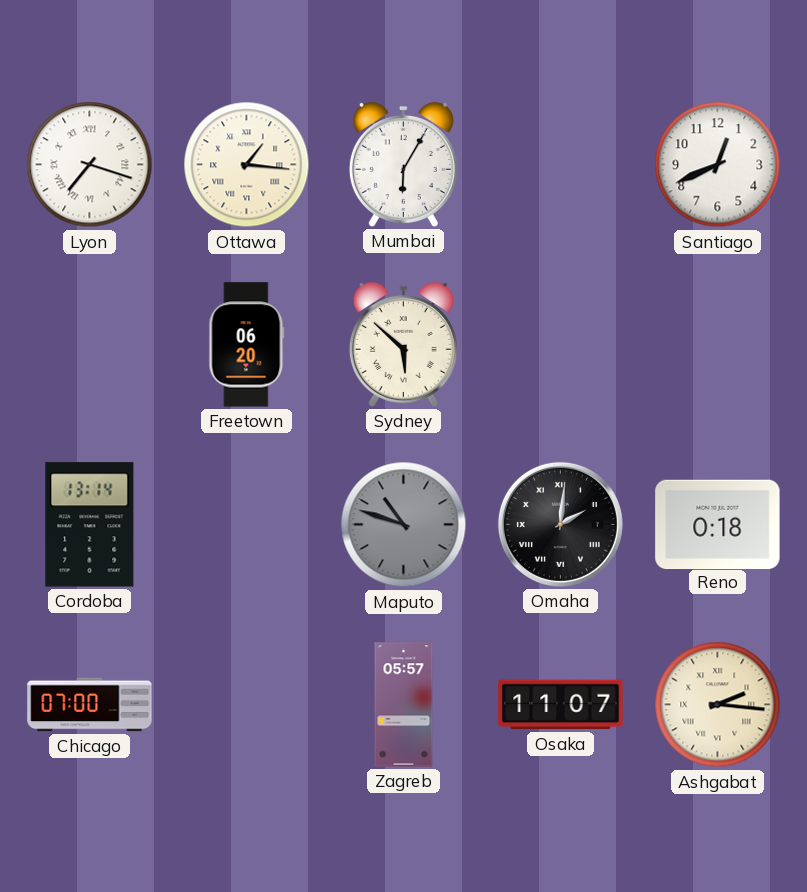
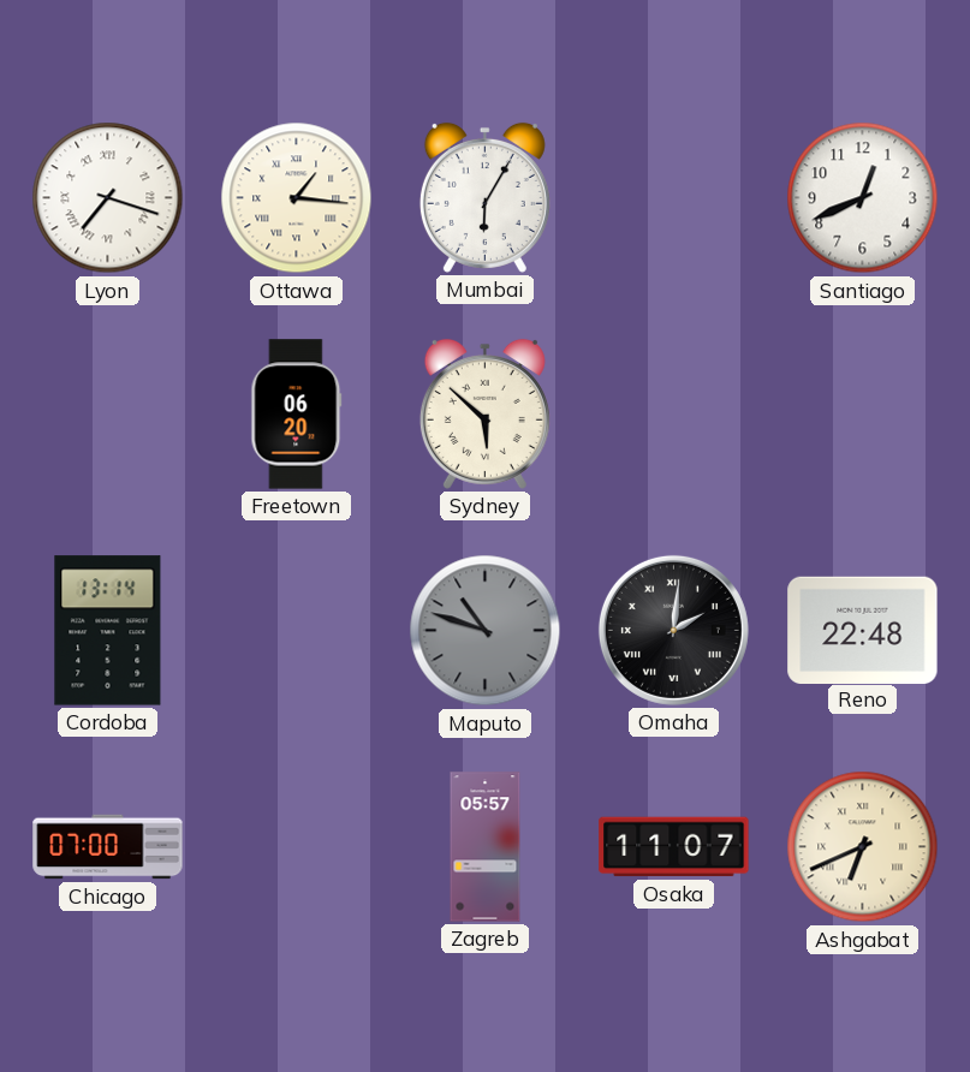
Reno: 0:18 -> 22:48 (863, 630)
Ashgabat: 2:16 -> 6:41 (863, 847)
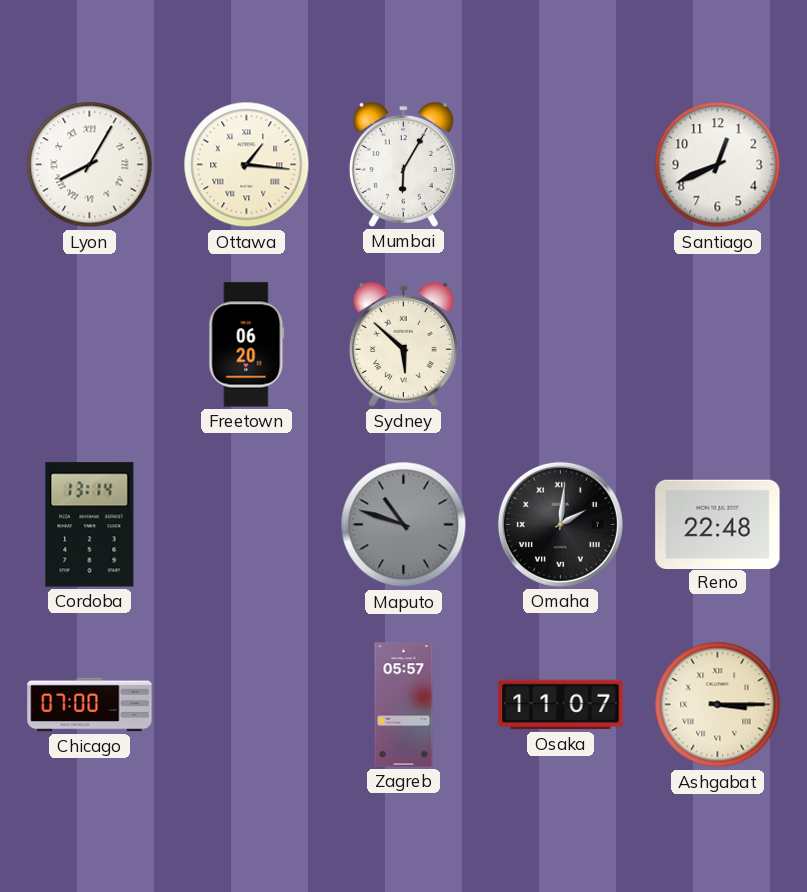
Lyon: 7:18 -> 8:05 (90, 165)
Ashgabat: 6:41 -> 3:15 (718, 705)
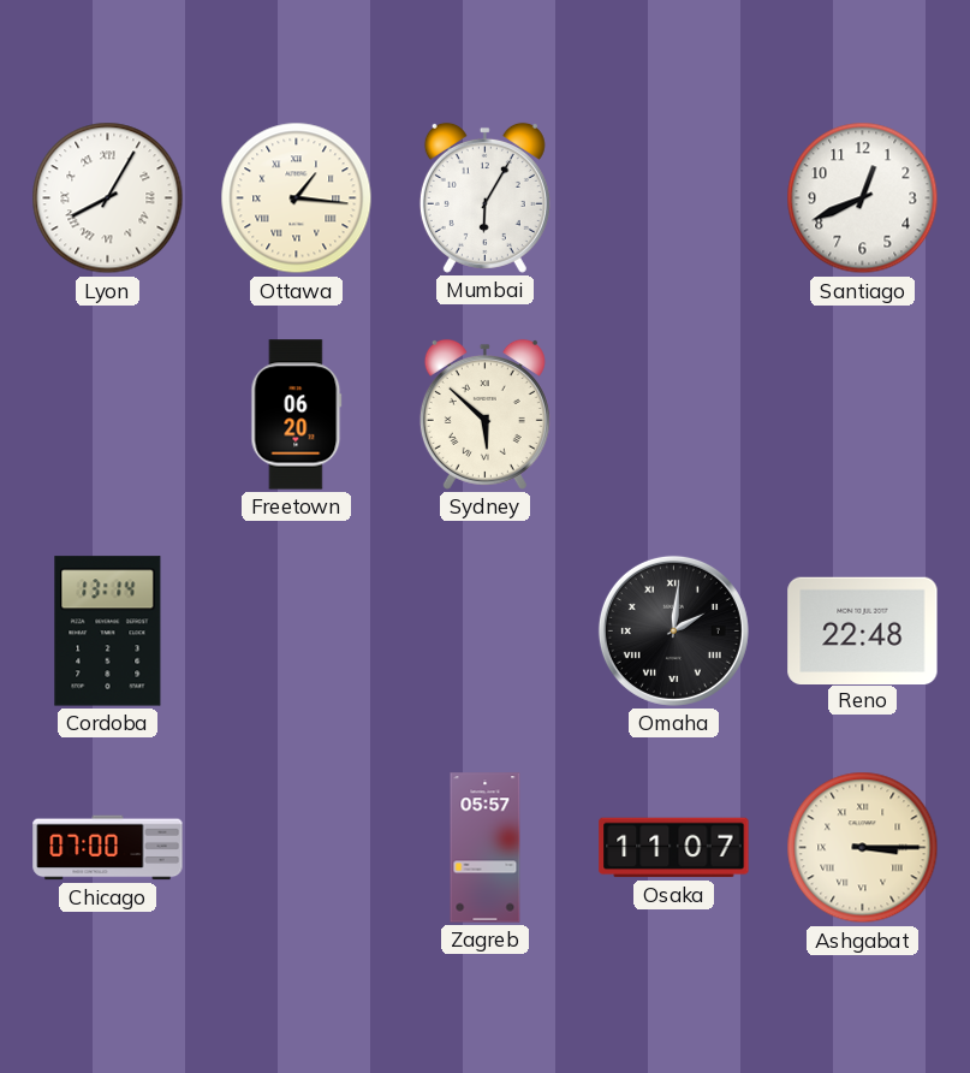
Maputo: 10:48 -> none (404, 525)
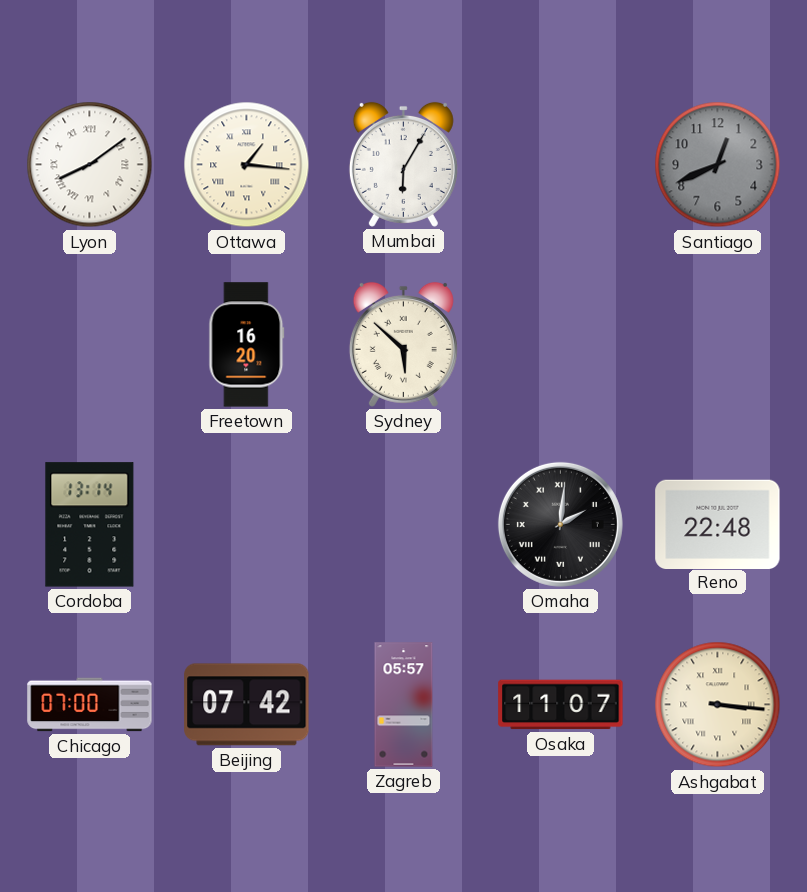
Lyon: 8:05 -> 8:09 (90, 165)
Santiago dial: white -> grey (718, 165)
Freetown: 06:20 -> 16:20 (247, 345)
Beijing: none -> 07:42 (247, 705)
Ashgabat: 3:15 -> 3:16 (718, 705)
